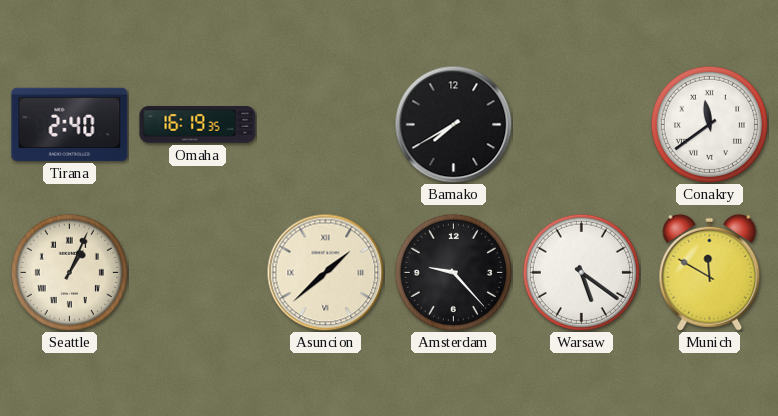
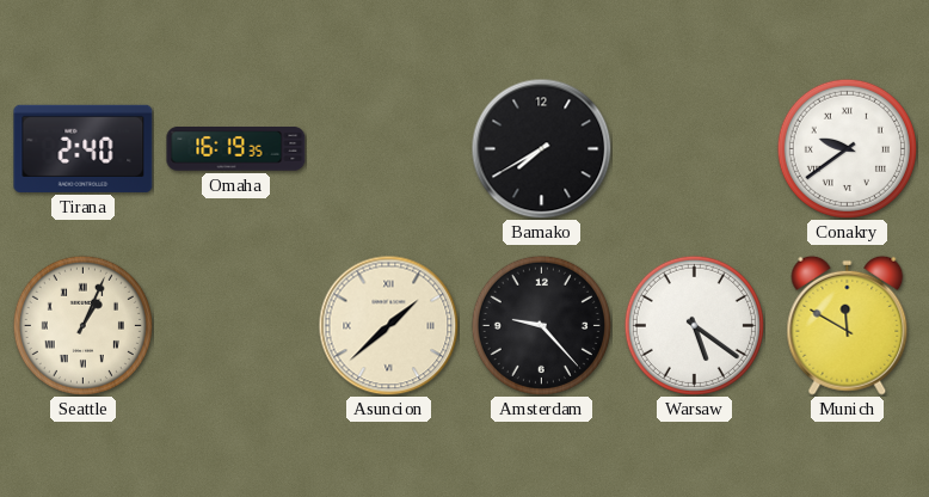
Conakry: 11:39 -> 9:39 (847, 148)
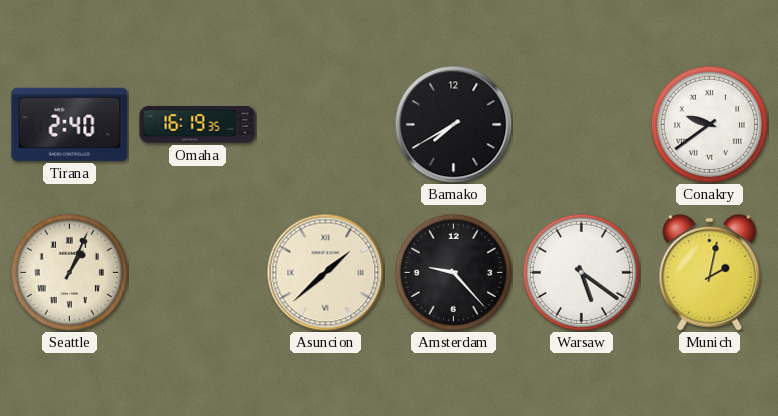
Munich: 11:50 -> 2:02 (710, 272)
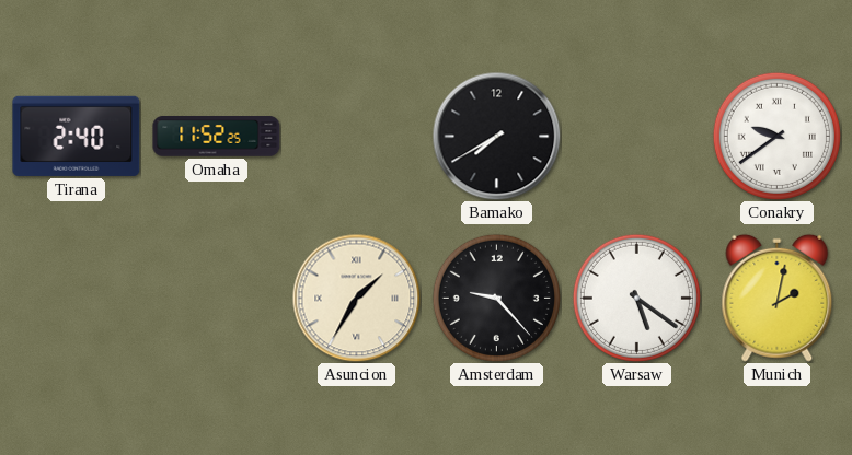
Omaha: 16:19 -> 11:52 (217, 137)
Seattle: 1:04 -> none (69, 272)
Asuncion: 1:38 -> 1:35 (356, 297)
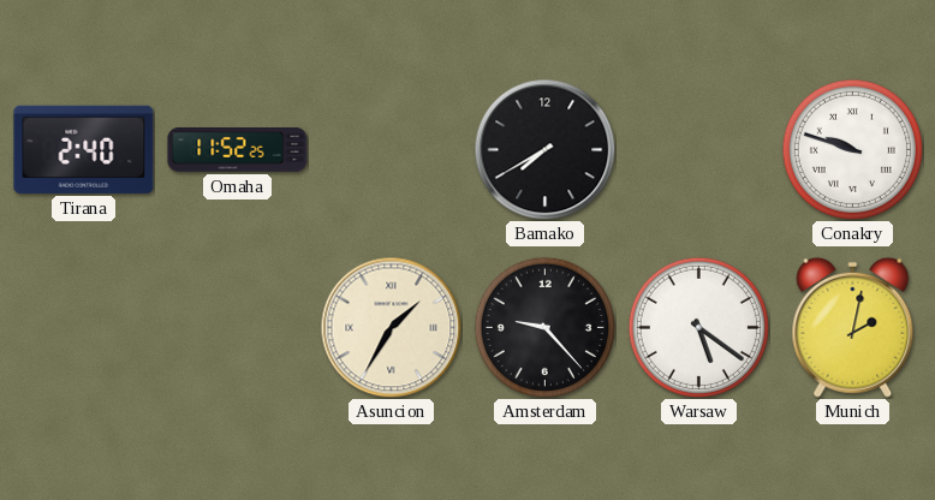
Conakry: 9:39 -> 9:48 (852, 149)
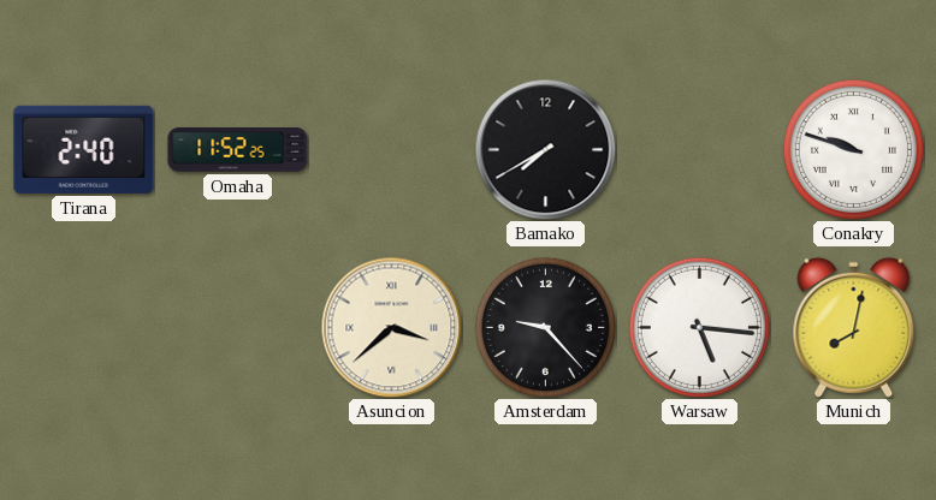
Asuncion: 1:35 -> 3:38 (391, 327)
Warsaw: 5:21 -> 5:16 (699, 327)
Munich: 2:02 -> 8:02 (854, 327)
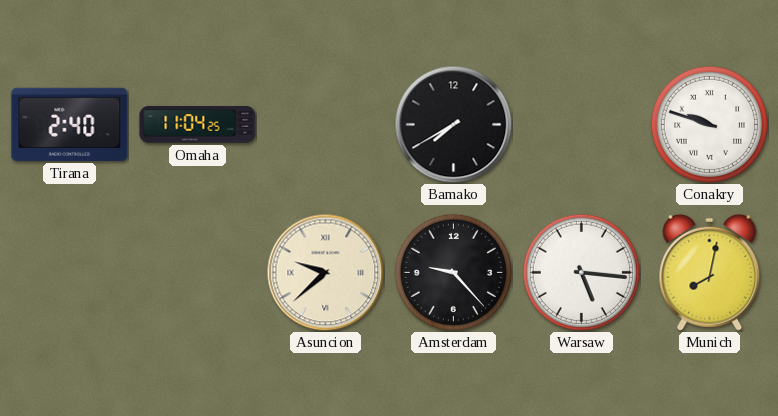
Omaha: 11:52 -> 11:04 (198, 125)
Asuncion: 3:38 -> 9:38 (325, 272)
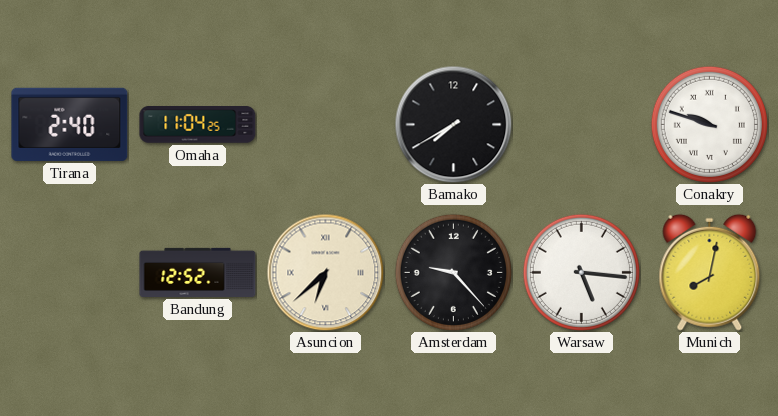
Bandung: none -> 12:52 (198, 272)
Asuncion: 9:38 -> 6:38 (325, 272)
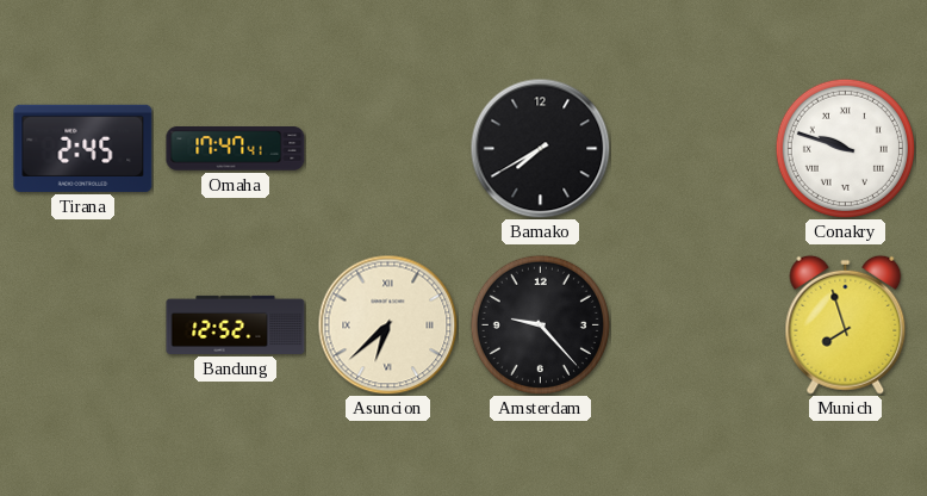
Tirana: 2:40 -> 2:45 (83, 148)
Omaha: 11:04 -> 17:47 (236, 149)
Warsaw: 5:16 -> none (581, 272)
Munich: 8:02 -> 7:57 (846, 324)
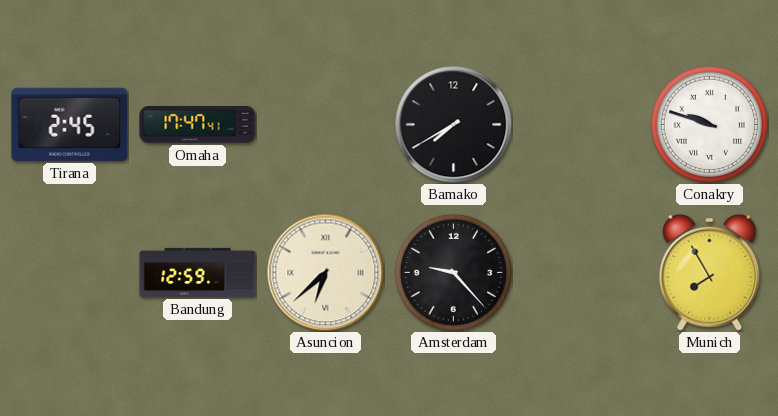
Bandung: 12:52 -> 12:59 (198, 272)
Munich: 7:57 -> 7:55 (710, 272)
